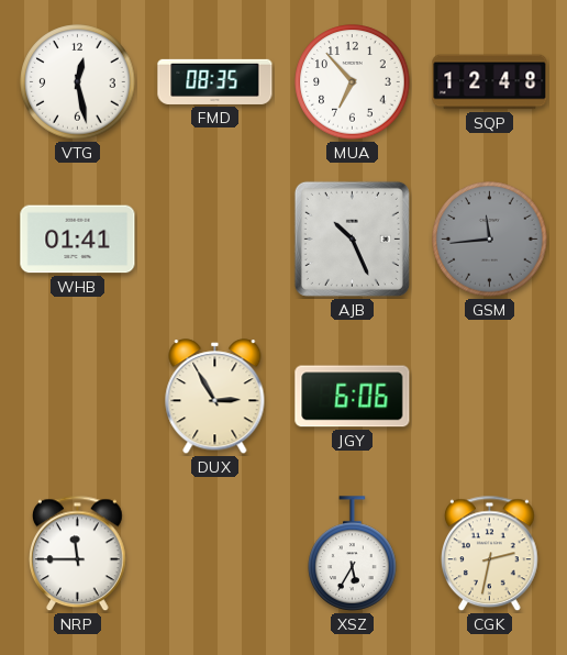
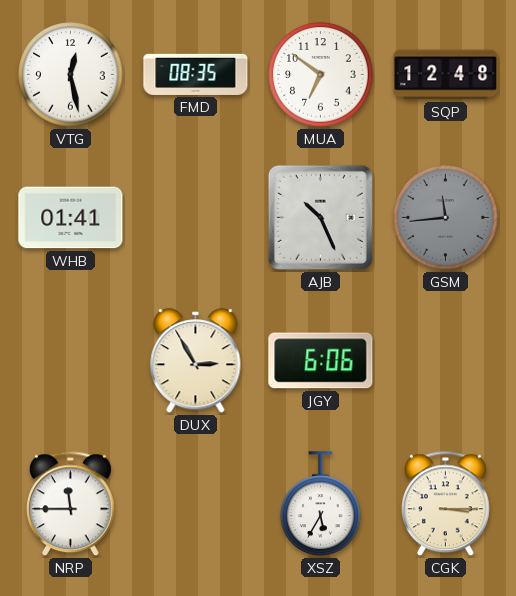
MUA: 6:53 -> 6:51 (321, 75)
CGK: 2:32 -> 3:15 (446, 504)
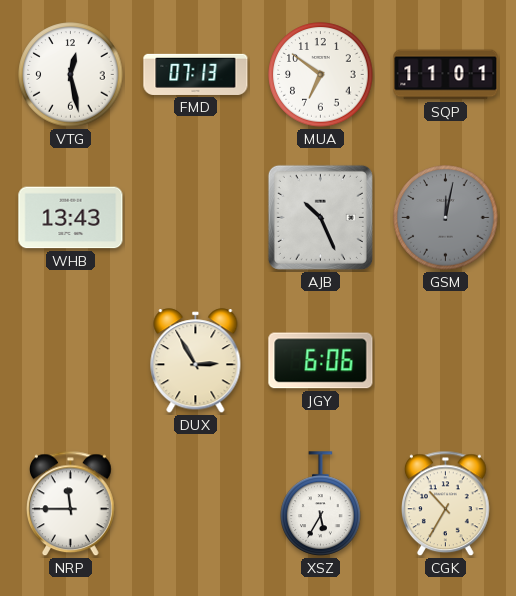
FMD: 08:35 -> 07:13 (196, 74)
SQP: 12:48 -> 11:01 (446, 75)
WHB: 01:41 -> 13:43 (71, 218)
GSM: 11:44 -> 12:02 (446, 218)
CGK: 3:15 -> 10:35 (446, 504)
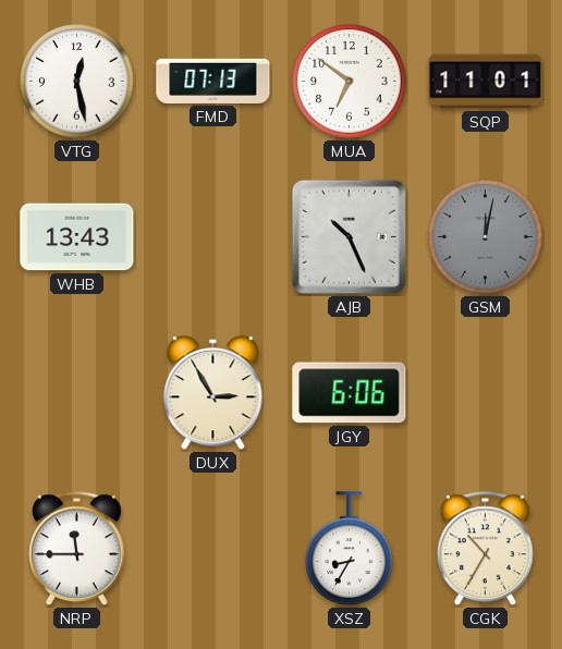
XSZ: 5:35 -> 8:35 (350, 549)
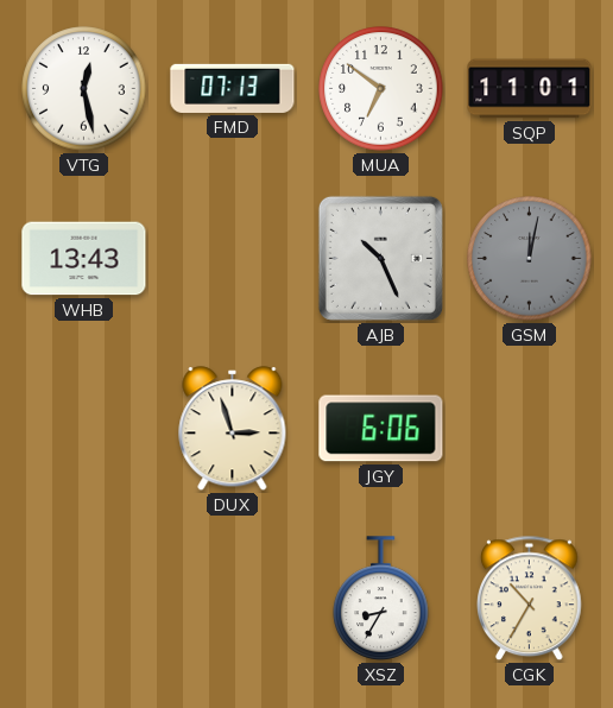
DUX: 2:55 -> 2:57 (233, 429)
NRP: 11:45 -> none (77, 549)
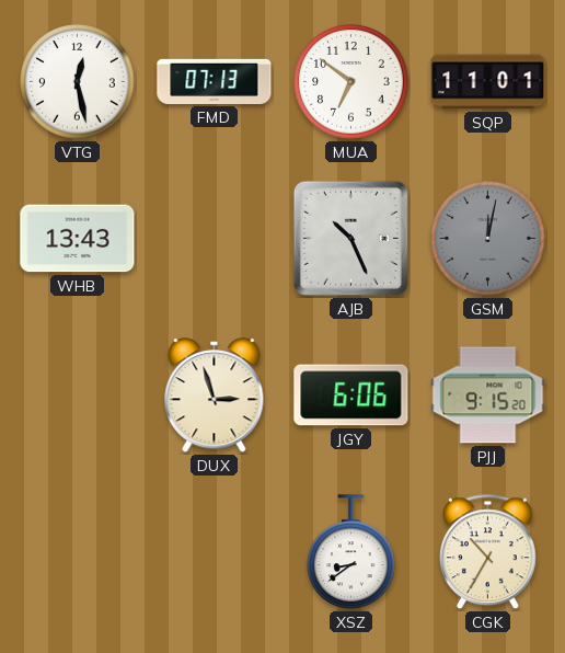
PJJ: none -> 9:15 (488, 396)
XSZ: 8:35 -> 8:39 (351, 552)
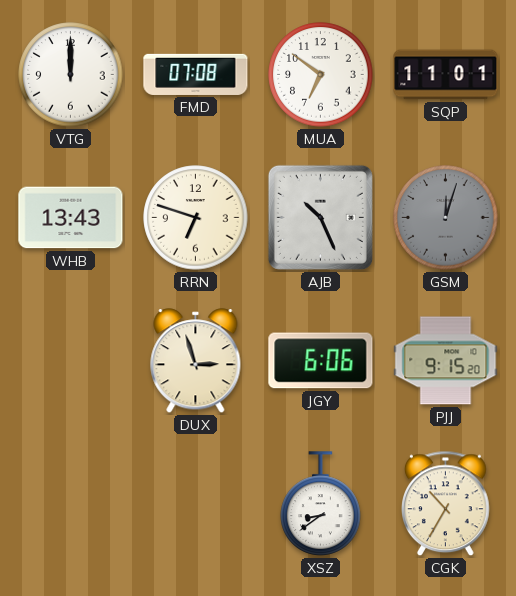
VTG: 12:28 -> 12:00 (71, 75)
FMD: 07:13 -> 07:08 (196, 74)
RRN: none -> 6:48 (196, 218)
GSM: 12:02 -> 12:03 (446, 218)
